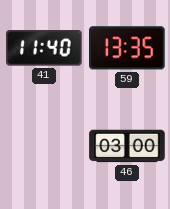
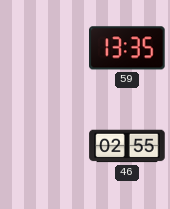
41: 11:40 -> none (44, 48)
46: 03:00 -> 02:55 (127, 146)
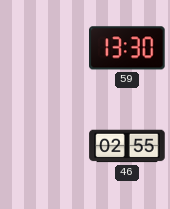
59: 13:35 -> 13:30 (127, 48)
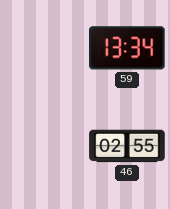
59: 13:30 -> 13:34 (127, 48)
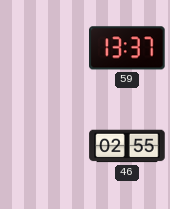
59: 13:34 -> 13:37 (127, 48)
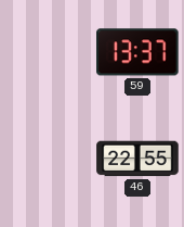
46: 02:55 -> 22:55 (137, 159)
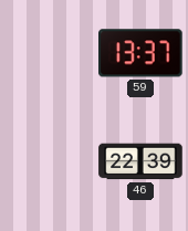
46: 22:55 -> 22:39 (140, 161)
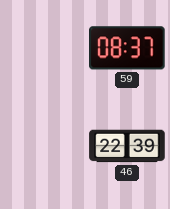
59: 13:37 -> 08:37 (127, 48)
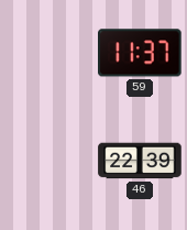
59: 08:37 -> 11:37 (140, 53)
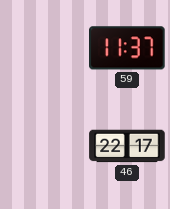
46: 22:39 -> 22:17 (127, 146)
